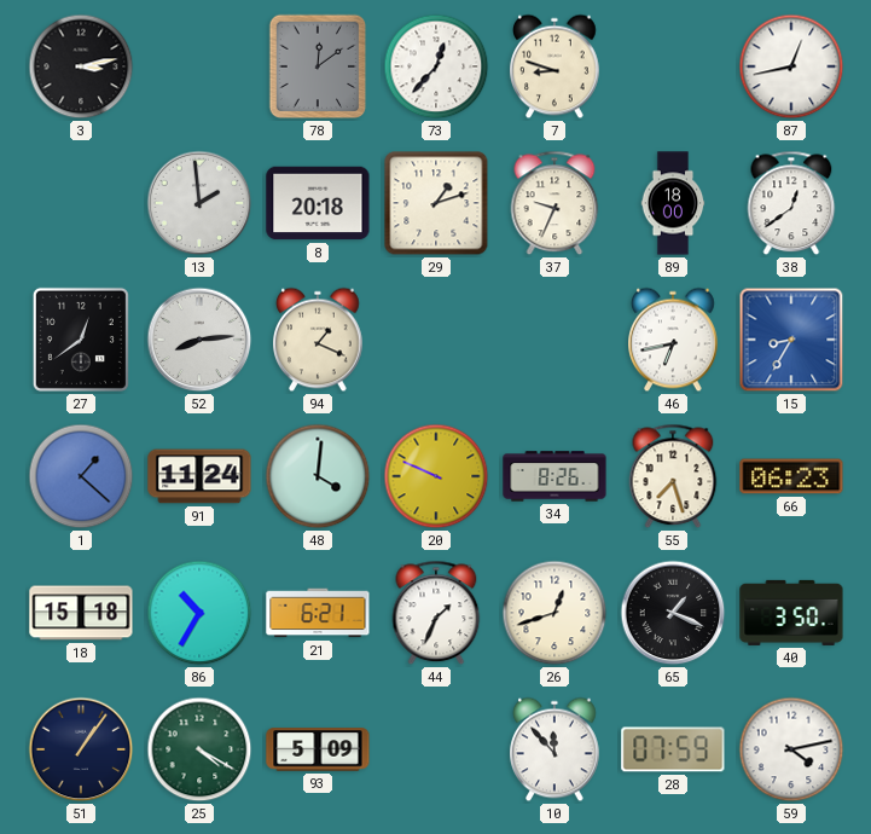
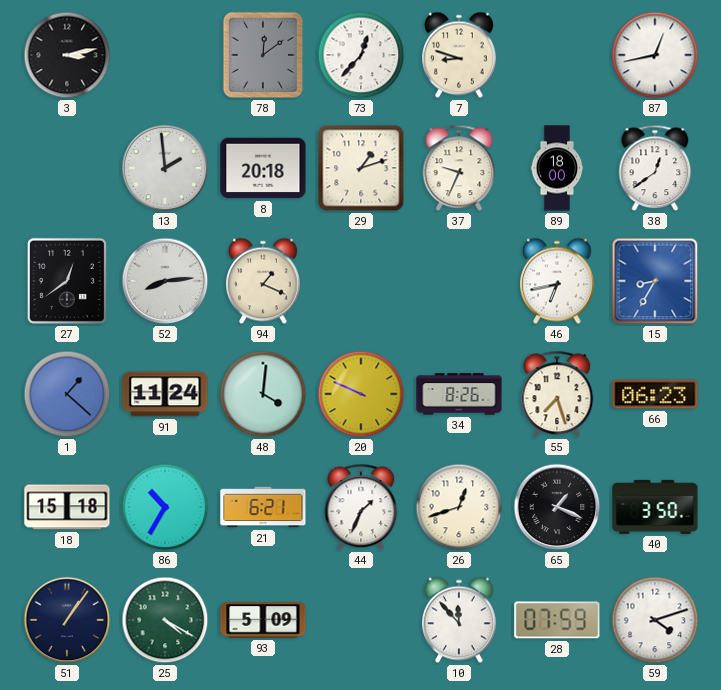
59: 4:13 -> 4:12 (655, 620)
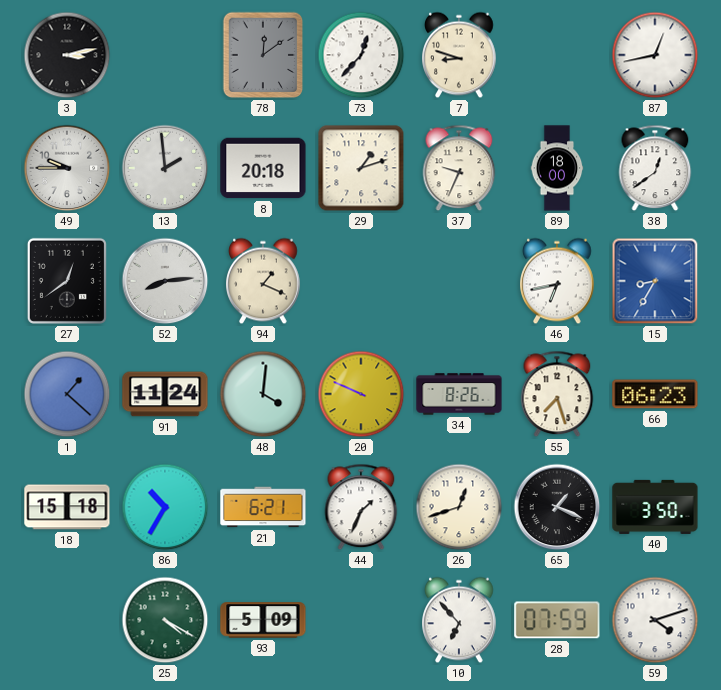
49: none -> 9:45 (67, 168)
51: 1:06 -> none (67, 620)
10: 11:53 -> 6:53 (460, 620)
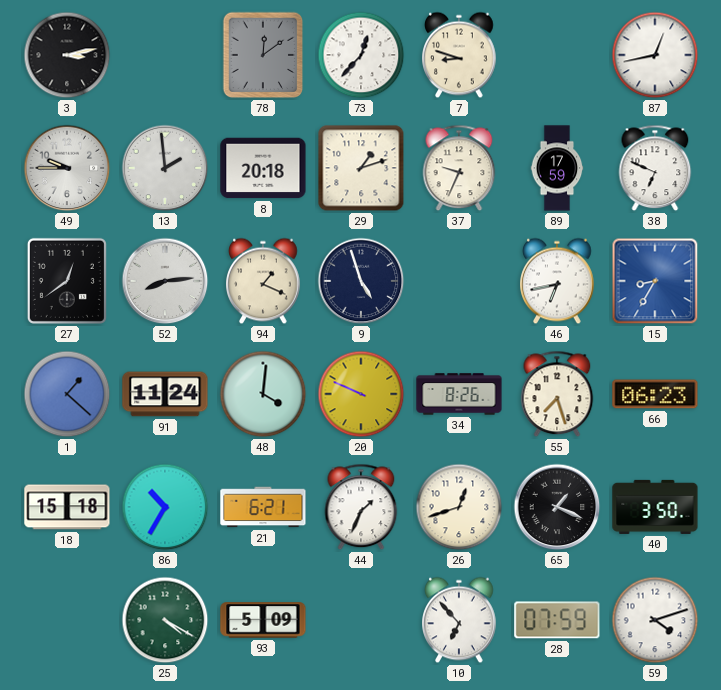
89: 18:00 -> 17:59 (557, 168)
38: 12:39 -> 6:49 (655, 168)
9: none -> 4:57 (361, 281)
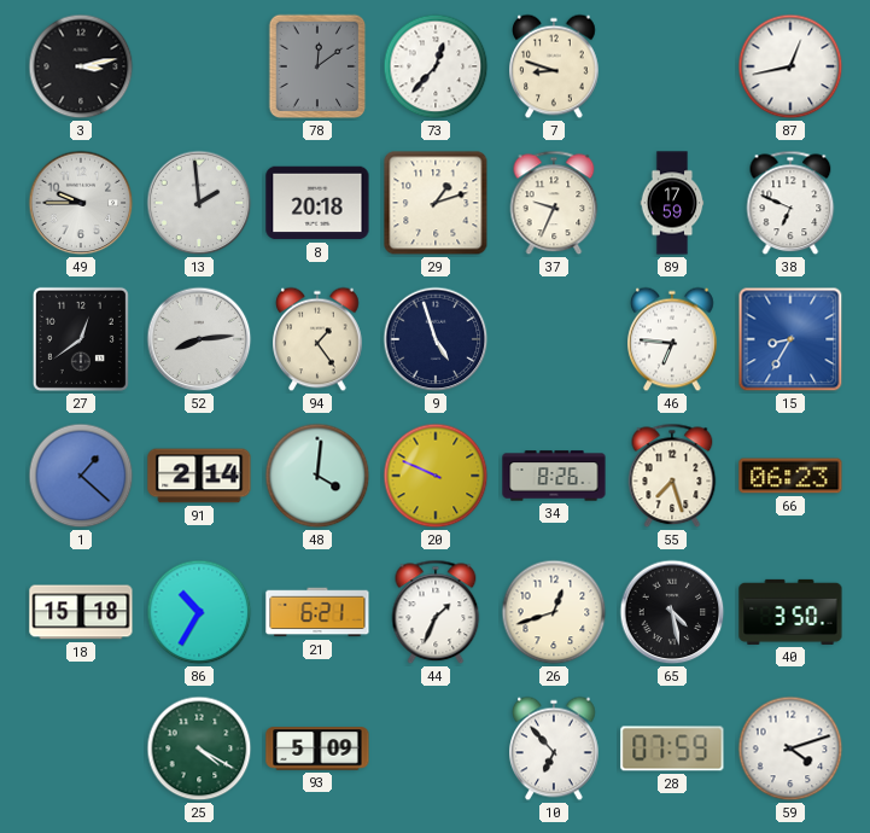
94: 1:19 -> 1:24 (319, 339)
46: 6:43 -> 6:46 (673, 339)
91: 11:24 -> 2:14 (199, 476)
65: 1:19 -> 4:28 (672, 612)
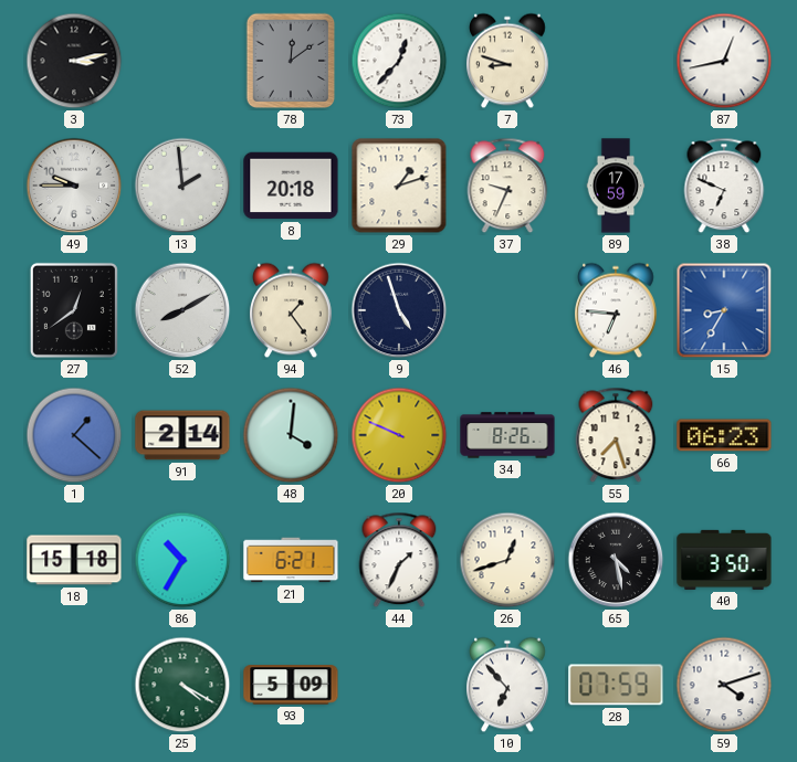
52: 8:14 -> 8:10 (182, 310)
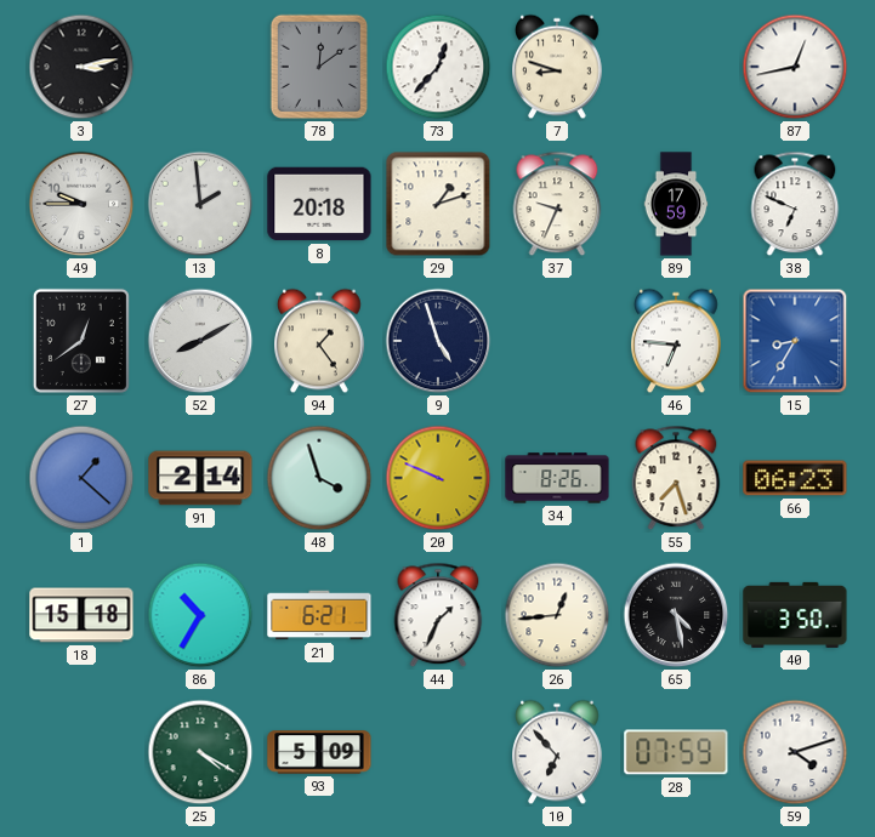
48: 4:01 -> 3:57 (319, 478)
26: 12:42 -> 12:44 (557, 615)
